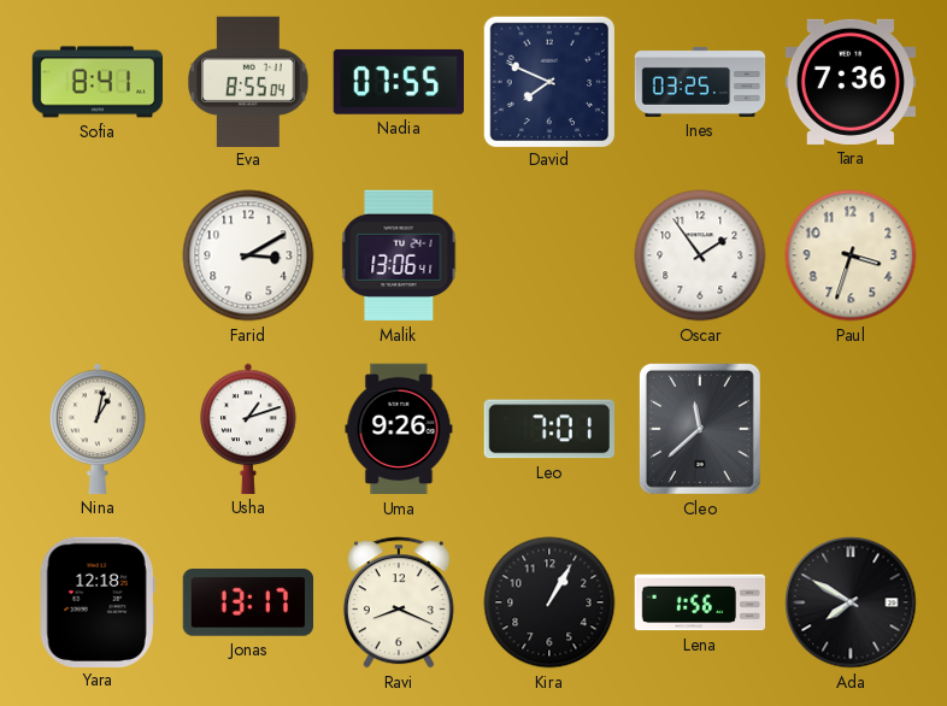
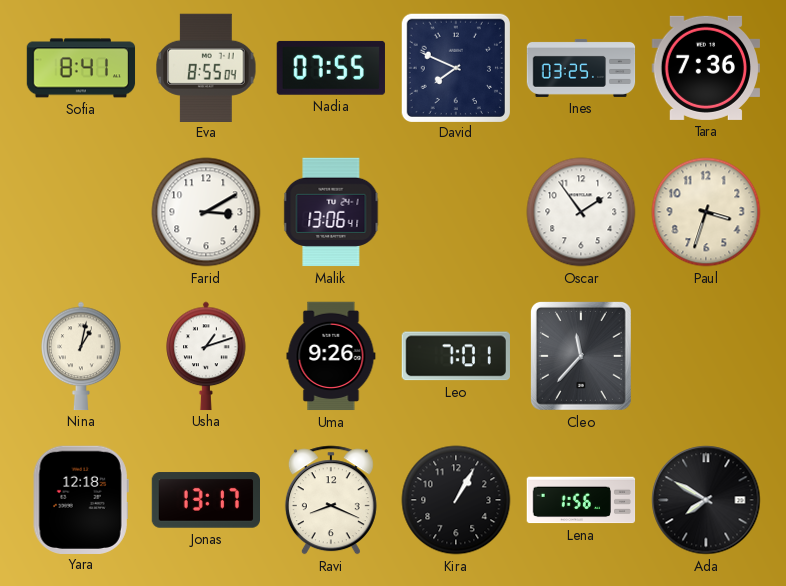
Cleo: 11:38 -> 11:37 (581, 356)
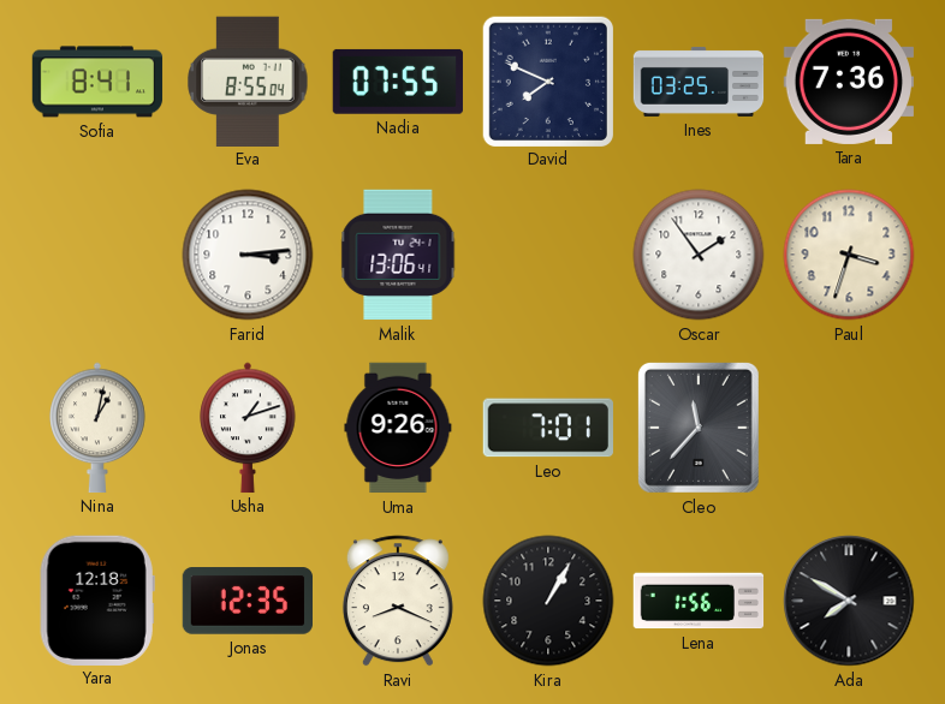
Farid: 3:10 -> 3:14 (248, 255)
Jonas: 13:17 -> 12:35 (246, 601)
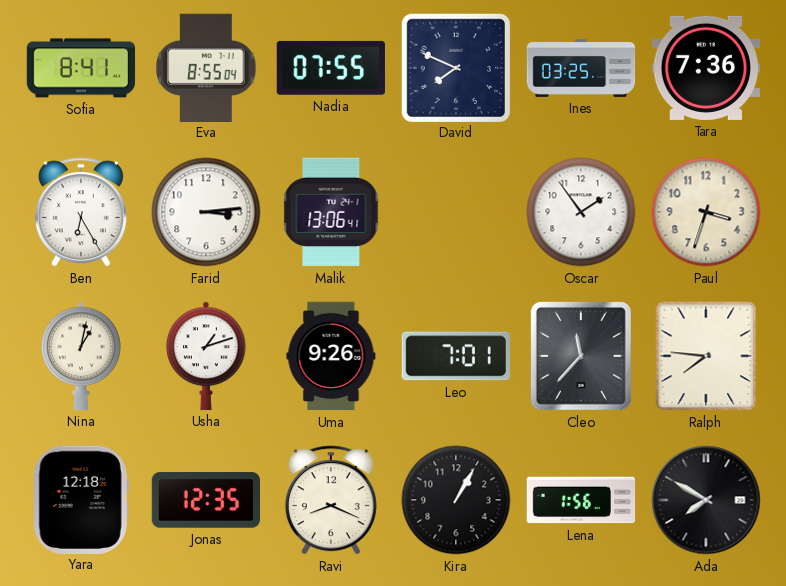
Ben: none -> 6:25 (81, 212)
Ralph: none -> 7:46 (706, 356)
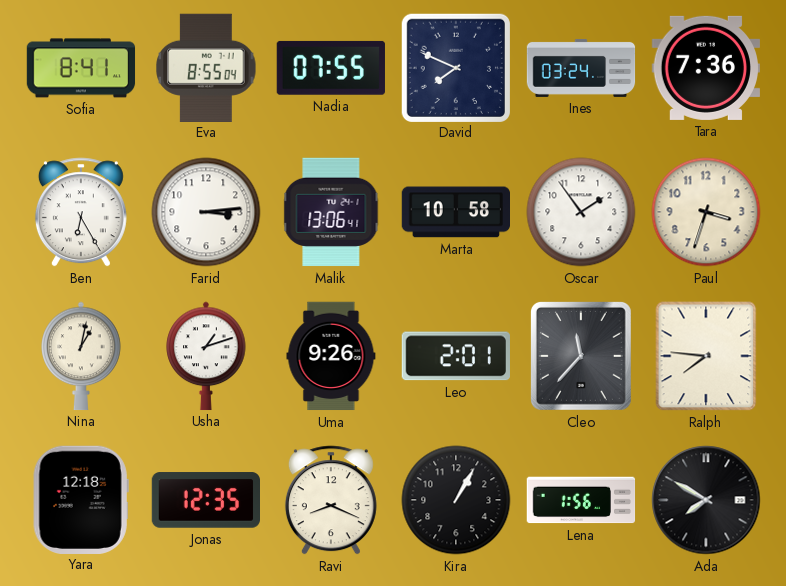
Ines: 03:25 -> 03:24 (581, 68)
Marta: none -> 10:58 (455, 212)
Leo: 7:01 -> 2:01 (456, 356)
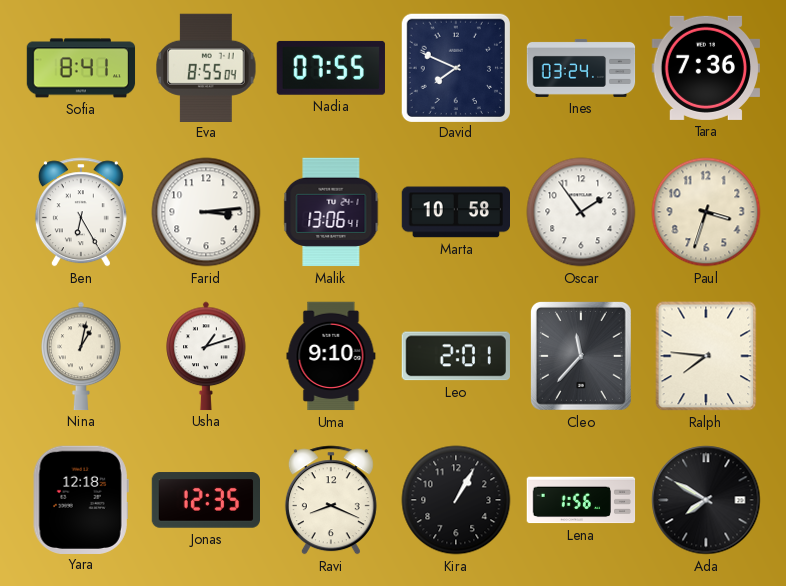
Uma: 9:26 -> 9:10 (331, 356)
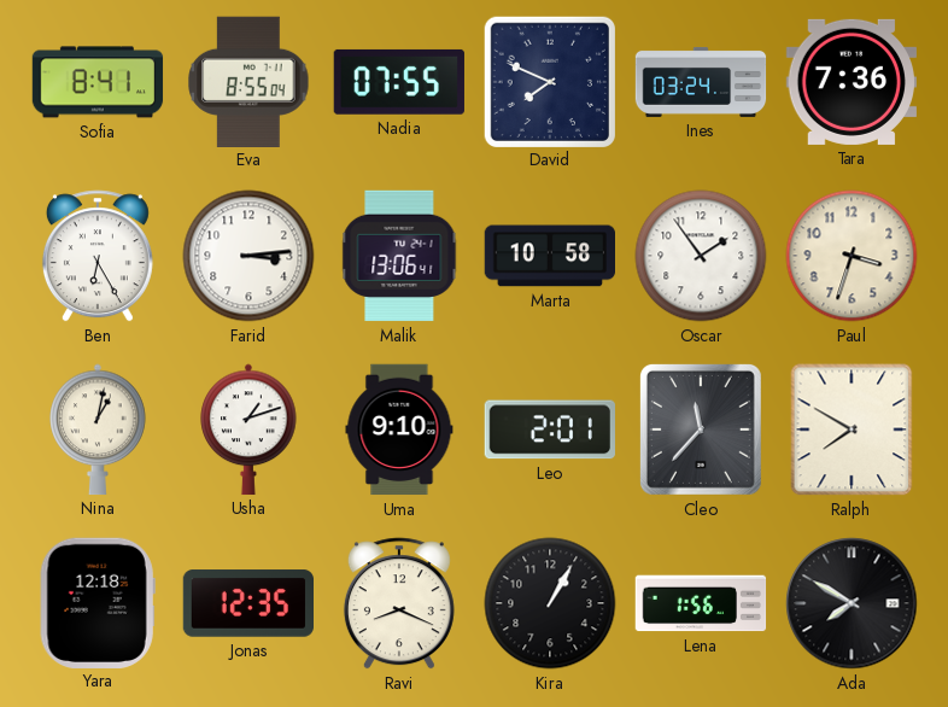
Ralph: 7:46 -> 7:50 (852, 430)
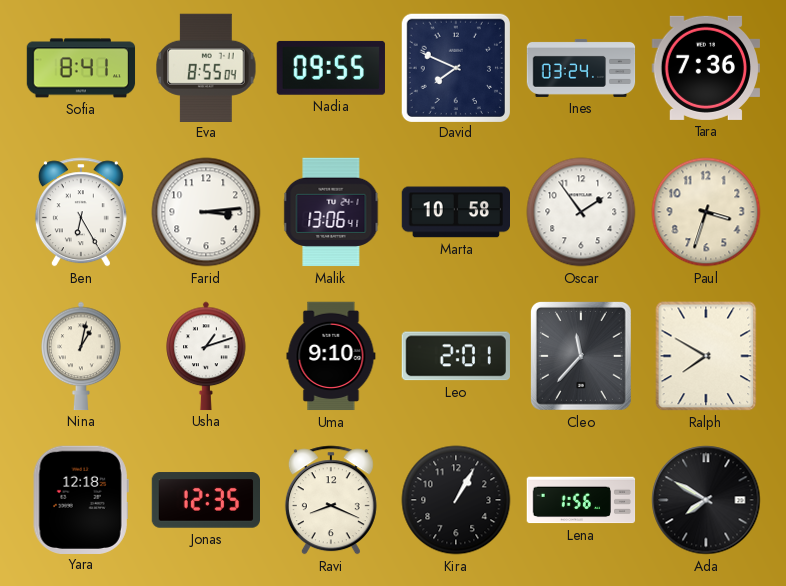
Nadia: 07:55 -> 09:55 (331, 68)
